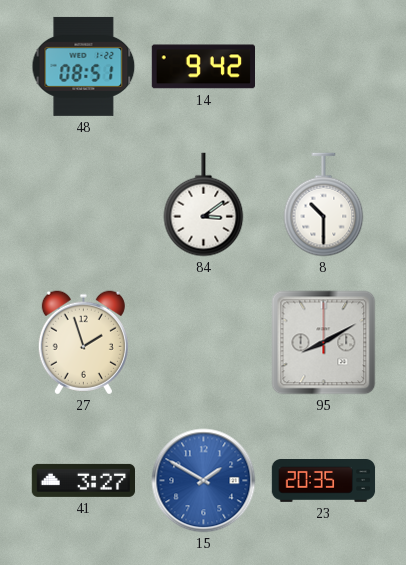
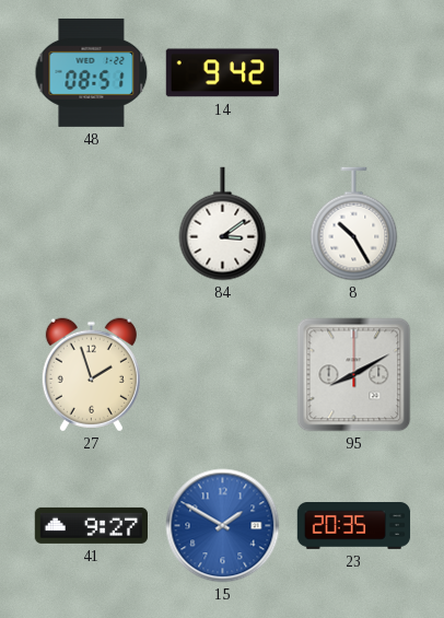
8: 10:30 -> 10:25 (354, 224)
41: 3:27 -> 9:27 (91, 525)
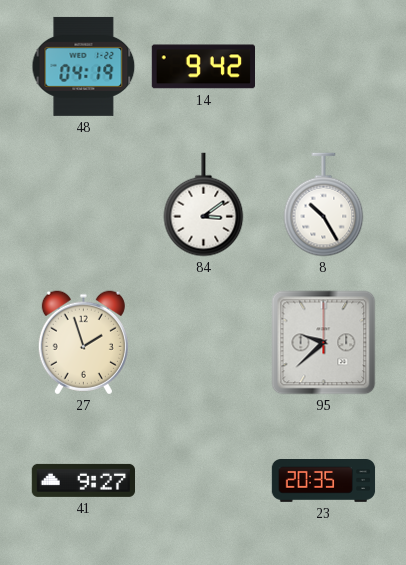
48: 08:51 -> 04:19 (84, 66)
95: 8:10 -> 9:38 (324, 343)
15: 1:50 -> none (223, 526)
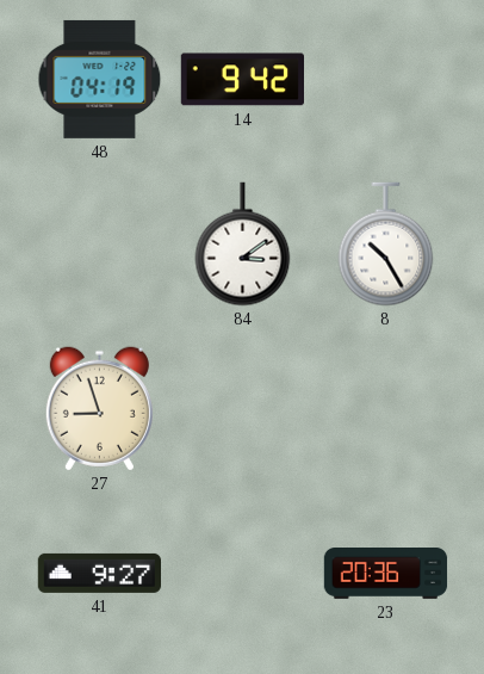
27: 1:57 -> 8:57 (99, 409)
95: 9:38 -> none (324, 343)
23: 20:35 -> 20:36 (386, 574)
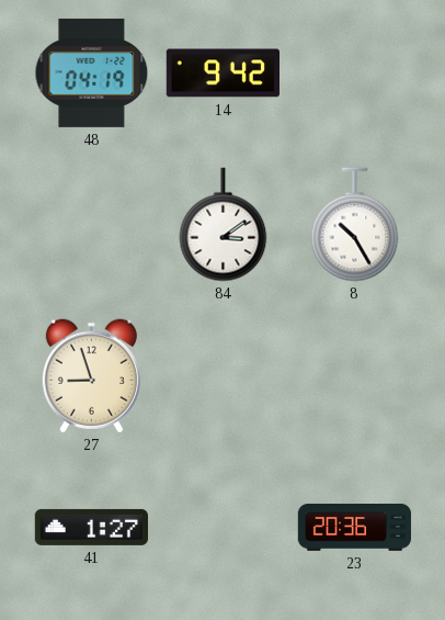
41: 9:27 -> 1:27 (91, 527)
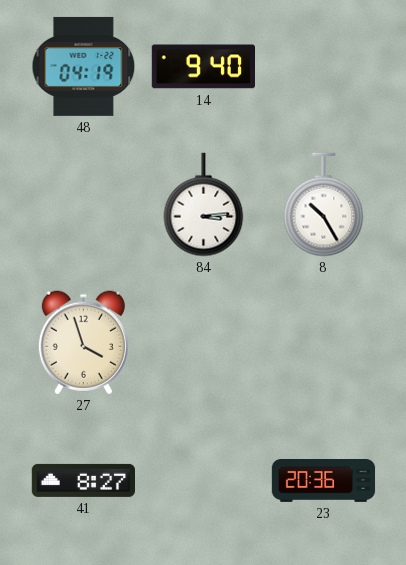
14: 9:42 -> 9:40 (203, 67)
84: 3:09 -> 3:14 (204, 205)
27: 8:57 -> 3:57 (83, 343)
41: 1:27 -> 8:27 (83, 480)
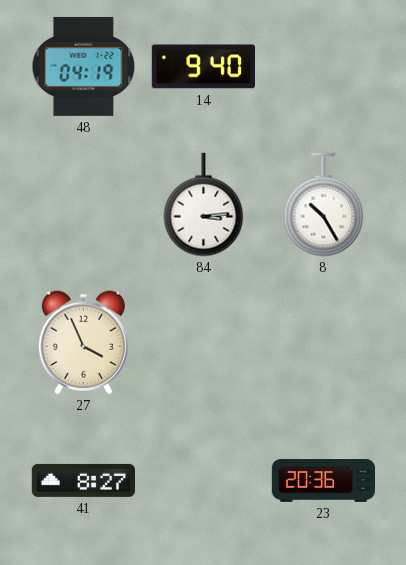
27: 3:57 -> 3:56 (83, 343)
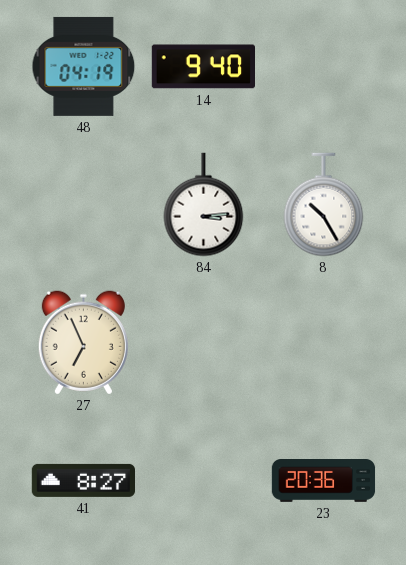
27: 3:56 -> 6:56 (83, 343)
